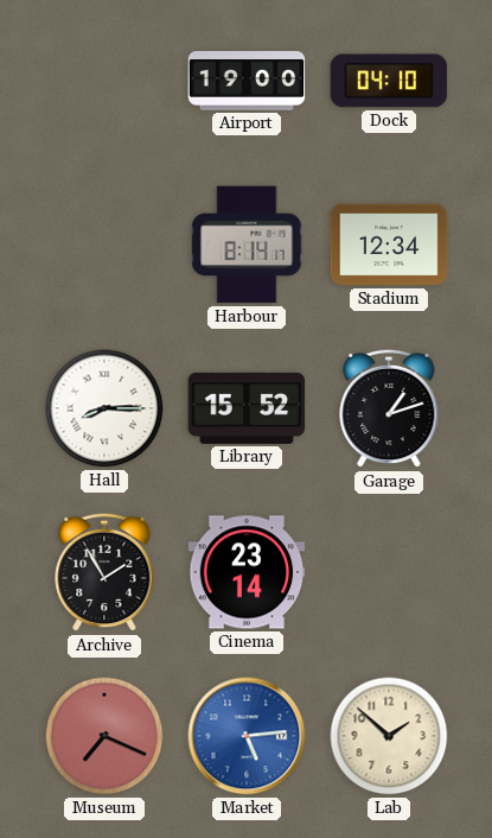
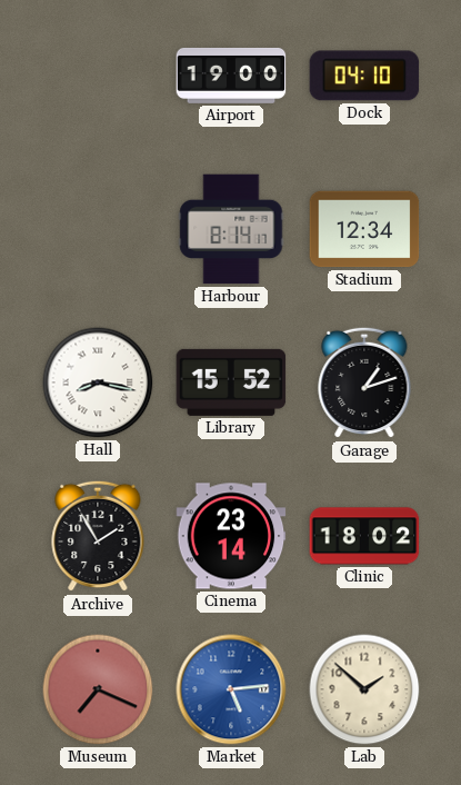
Hall: 8:15 -> 8:17 (98, 382)
Clinic: none -> 18:02 (364, 536)
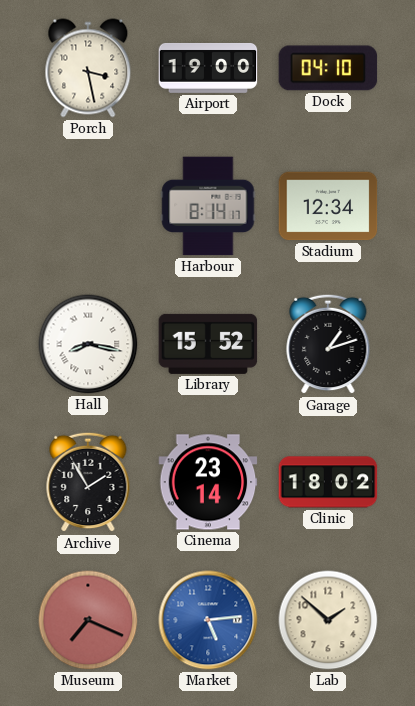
Porch: none -> 3:28 (88, 68)
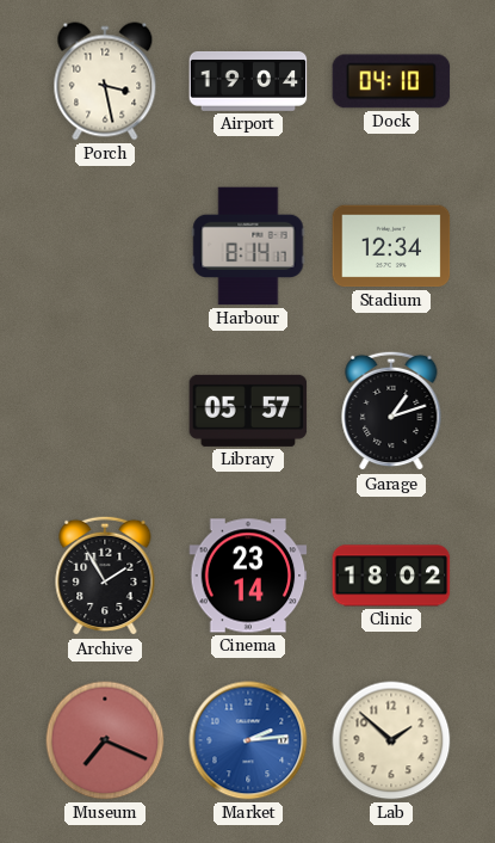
Airport: 19:00 -> 19:04 (248, 81)
Hall: 8:17 -> none (88, 344)
Library: 15:52 -> 05:57 (248, 411)
Market: 5:14 -> 2:14 (248, 740)
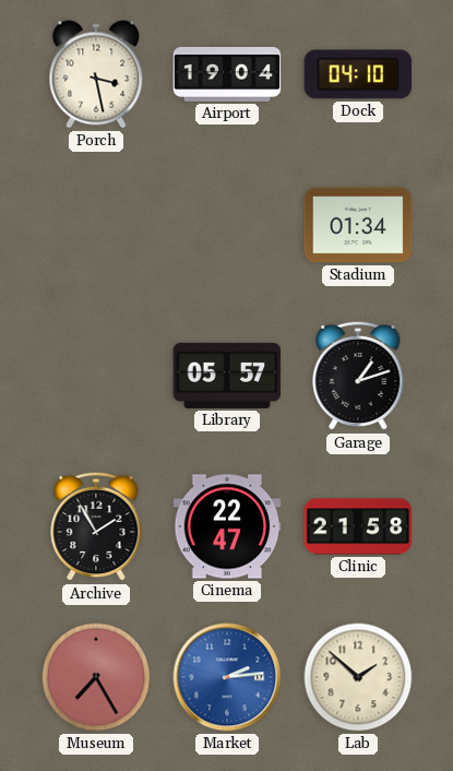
Harbour: 8:14 -> none (248, 246)
Stadium: 12:34 -> 01:34 (358, 225)
Cinema: 23:14 -> 22:47 (227, 526)
Clinic: 18:02 -> 21:58 (358, 526)
Museum: 7:19 -> 7:25 (96, 677)
